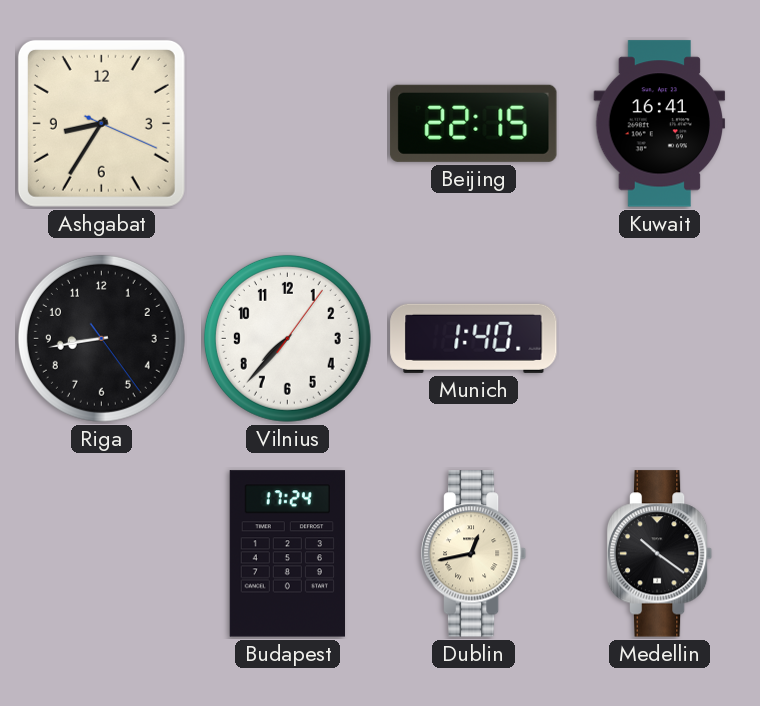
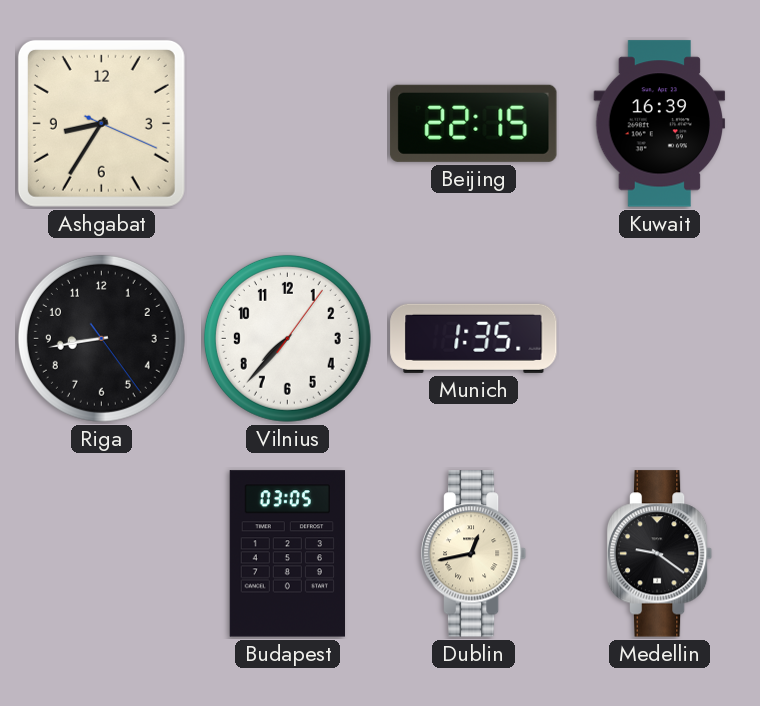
Kuwait: 16:41 -> 16:39 (660, 124)
Munich: 1:40 -> 1:35 (474, 338)
Budapest: 17:24 -> 03:05 (287, 554)
Medellin: 10:21 -> 9:21 (660, 554)
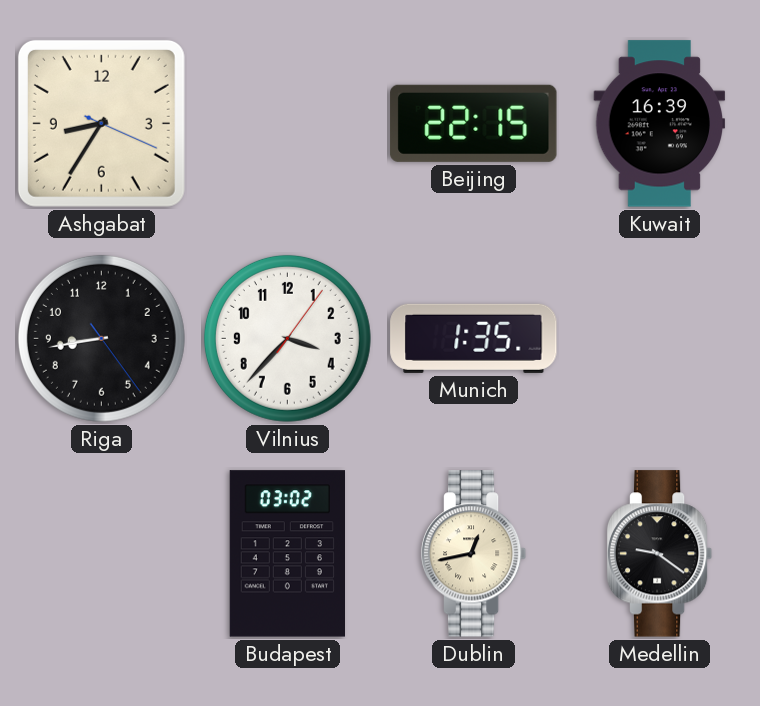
Vilnius: 7:37 -> 3:37 (287, 338)
Budapest: 03:05 -> 03:02 (287, 554)
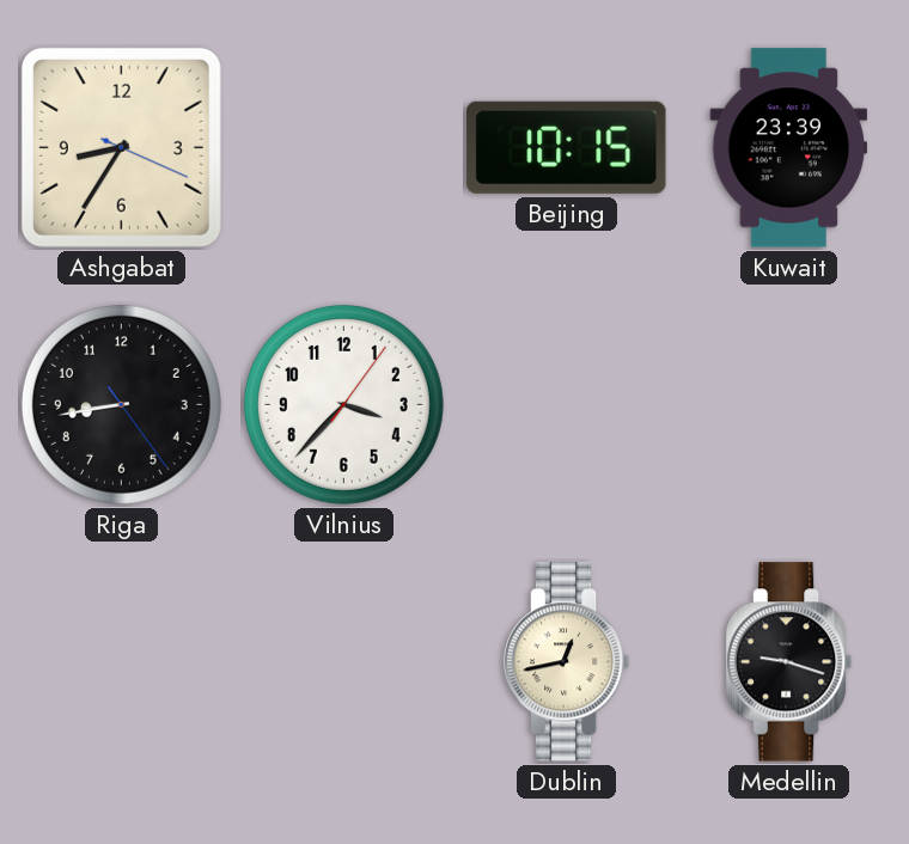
Beijing: 22:15 -> 10:15 (567, 147)
Kuwait: 16:39 -> 23:39 (789, 148)
Munich: 1:35 -> none (474, 338)
Budapest: 03:02 -> none (287, 554)
Medellin: 9:21 -> 9:18 (789, 662)
